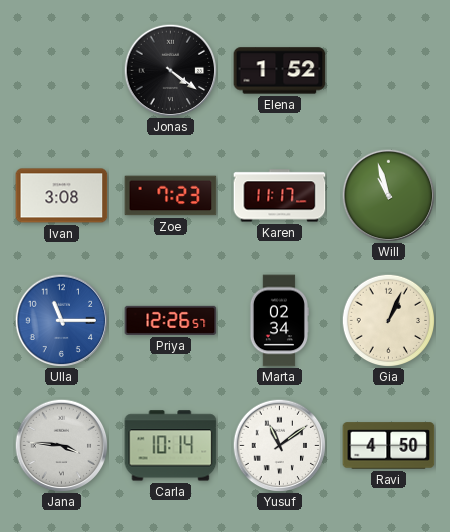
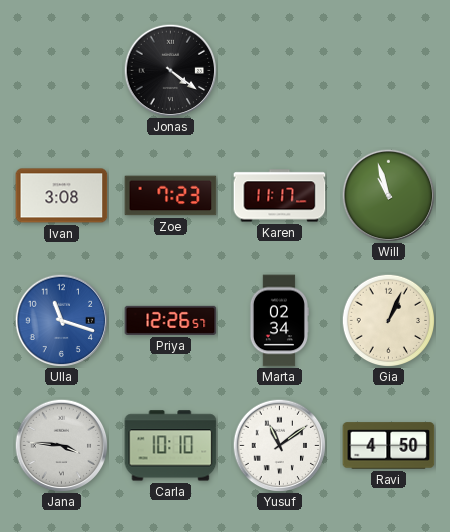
Elena: 1:52 -> none (280, 71)
Ulla: 11:15 -> 11:18 (61, 320)
Carla: 10:14 -> 10:10 (171, 446)
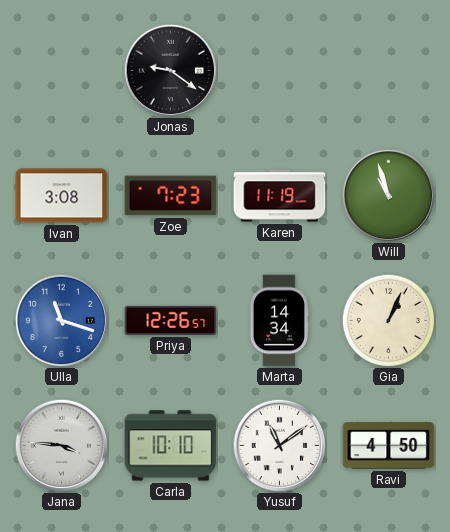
Jonas: 4:21 -> 9:21 (170, 70)
Karen: 11:17 -> 11:19 (280, 196)
Marta: 02:34 -> 14:34 (279, 321)
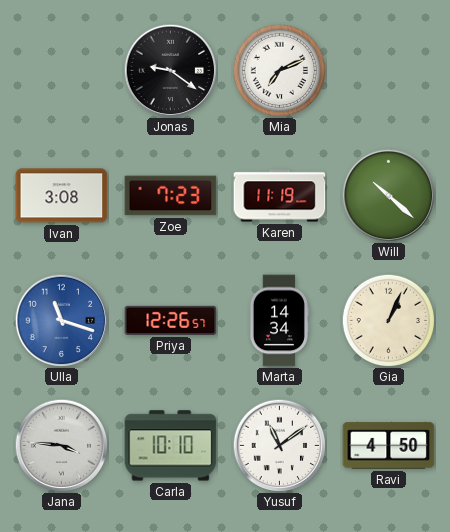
Mia: none -> 7:11 (279, 70)
Will: 10:57 -> 10:22 (388, 195)
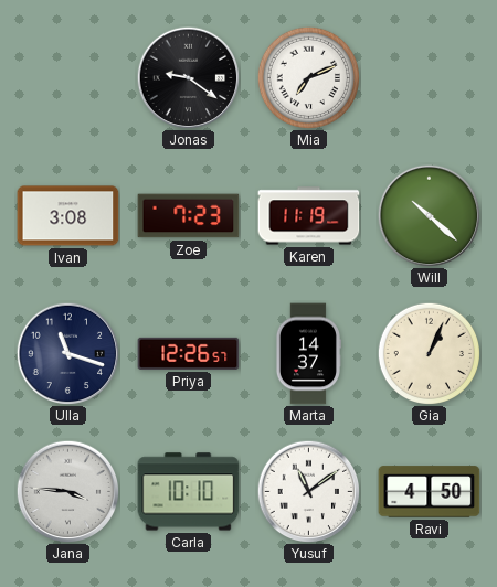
Ulla dial: blue -> navy (67, 353)
Marta: 14:34 -> 14:37 (308, 354)
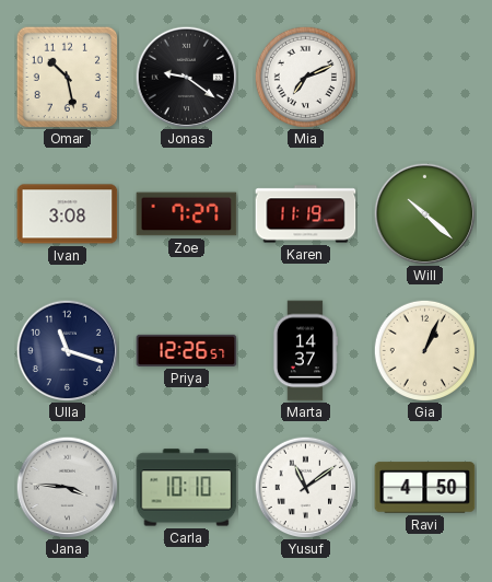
Omar: none -> 10:28 (67, 77)
Zoe: 7:23 -> 7:27 (187, 214)
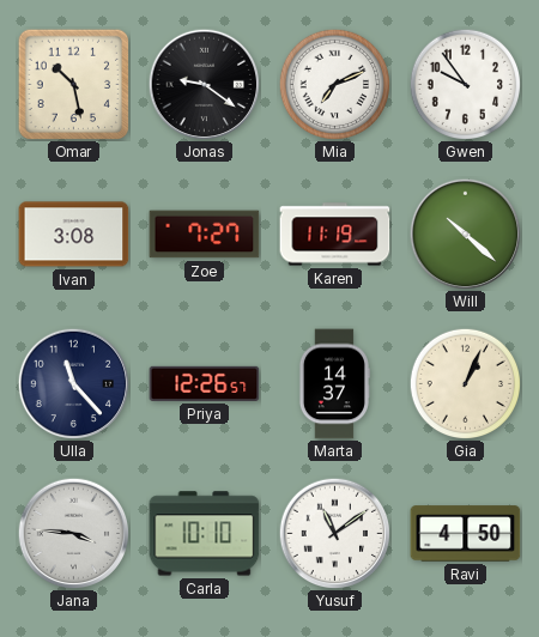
Gwen: none -> 9:54 (465, 84)
Ulla: 11:18 -> 11:23 (73, 383)
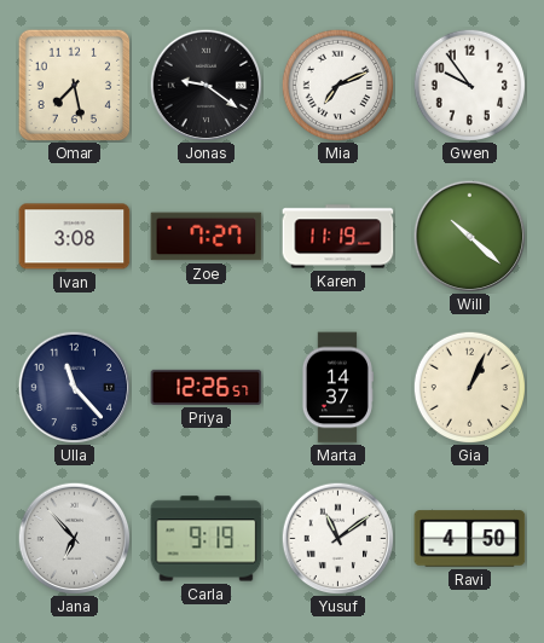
Omar: 10:28 -> 7:28 (74, 85)
Jana: 3:46 -> 6:53 (74, 538)
Carla: 10:10 -> 9:19 (207, 539)
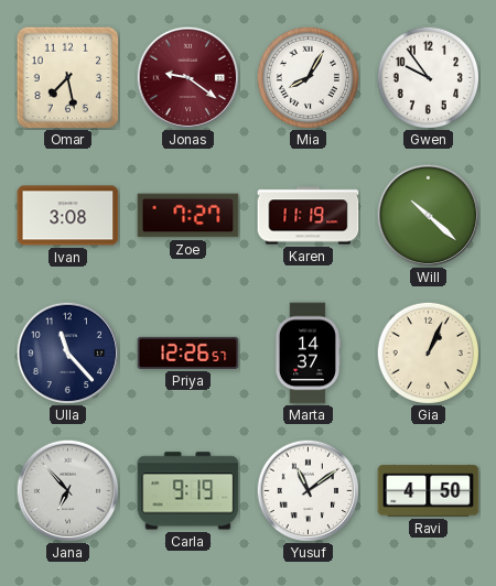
Jonas dial: black -> burgundy (187, 77)
Mia: 7:11 -> 8:05 (308, 77)
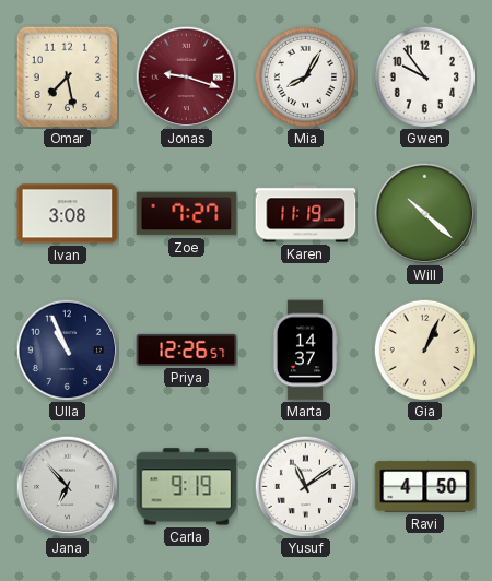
Jonas: 9:21 -> 9:18 (186, 76)
Ulla: 11:23 -> 10:56 (67, 349)
